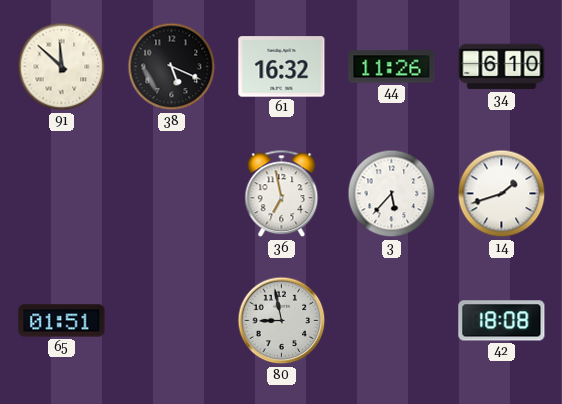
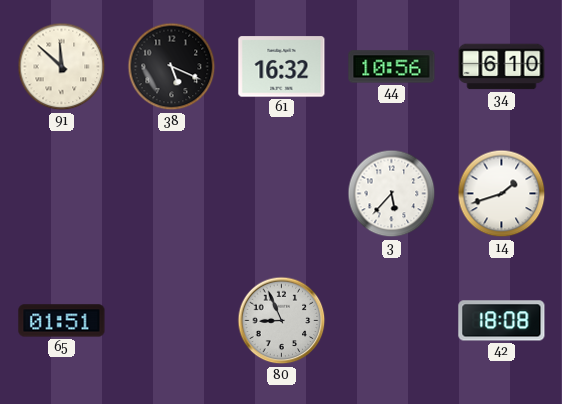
44: 11:26 -> 10:56 (392, 67)
36: 6:58 -> none (282, 194)
80: 8:58 -> 8:56 (282, 321)
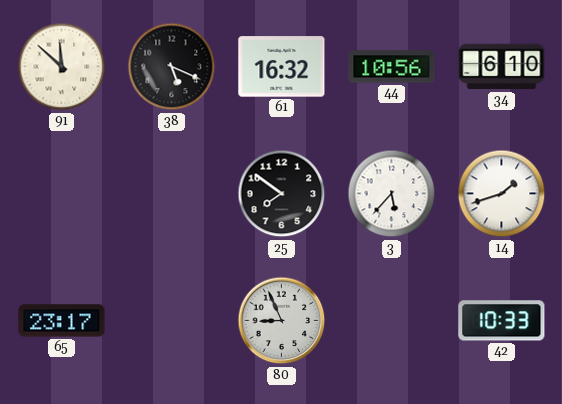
25: none -> 7:51 (282, 194)
65: 01:51 -> 23:17 (62, 321)
42: 18:08 -> 10:33 (502, 321)
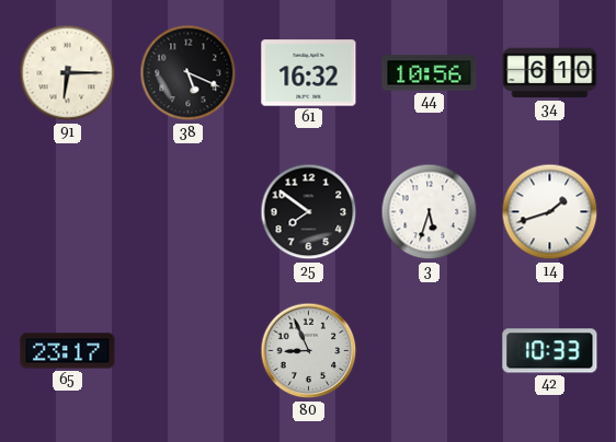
91: 11:52 -> 6:15 (68, 73)
3: 5:37 -> 5:33 (430, 212)
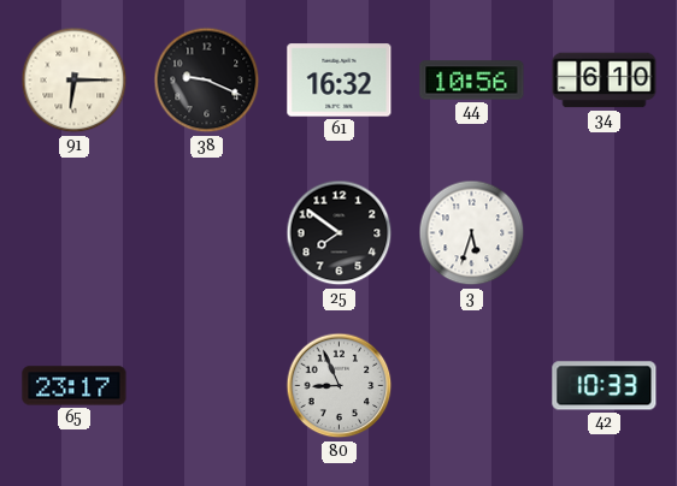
38: 5:19 -> 9:19 (207, 81)
14: 1:42 -> none (550, 212)
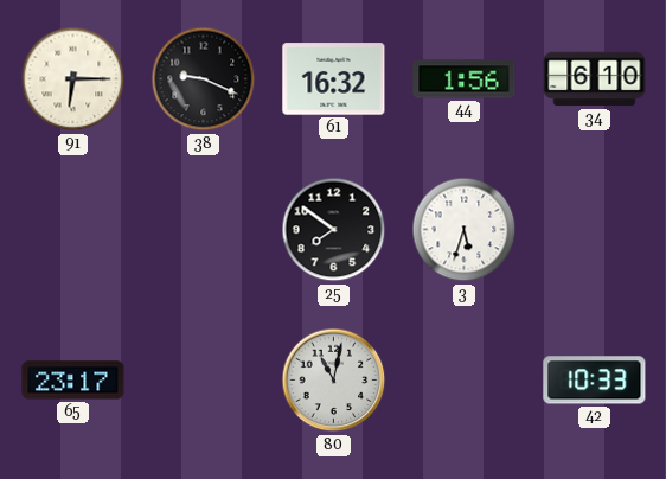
44: 10:56 -> 1:56 (465, 79)
80: 8:56 -> 11:02 (334, 381)
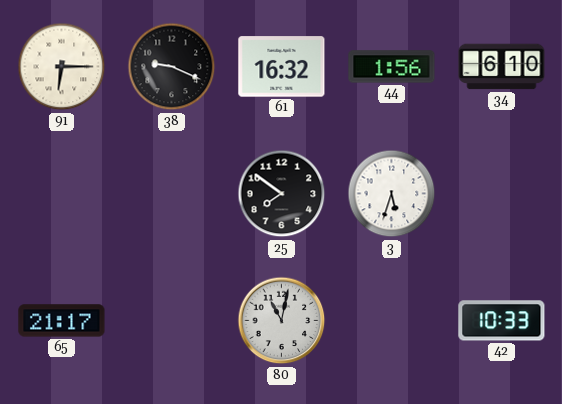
65: 23:17 -> 21:17 (62, 321)
